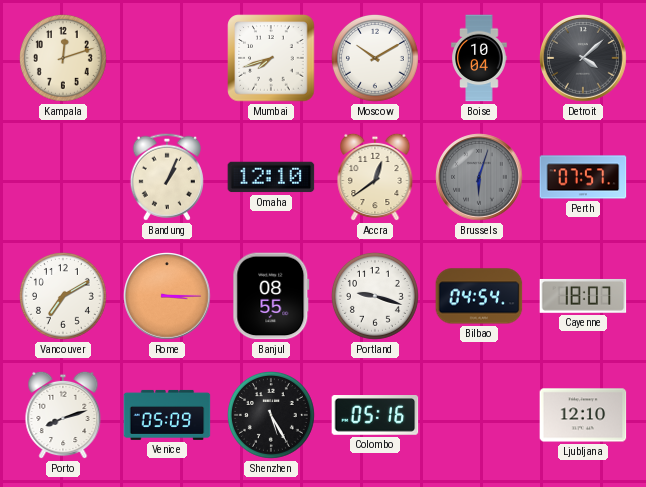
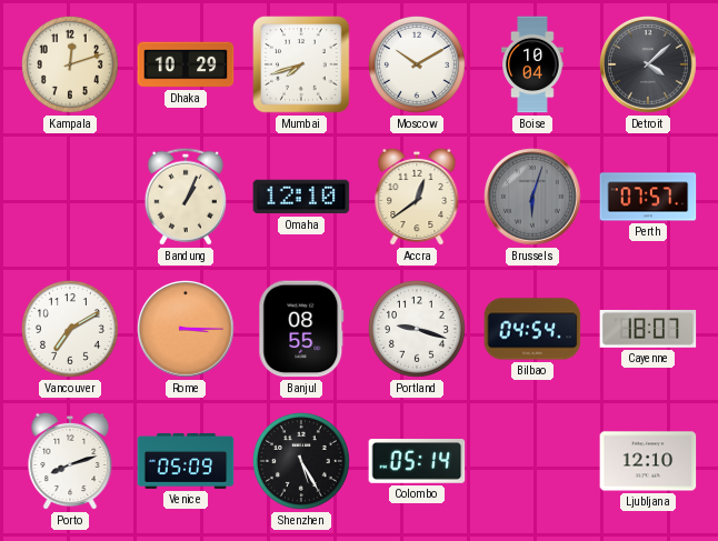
Dhaka: none -> 10:29 (186, 64)
Colombo: 05:16 -> 05:14 (417, 462)
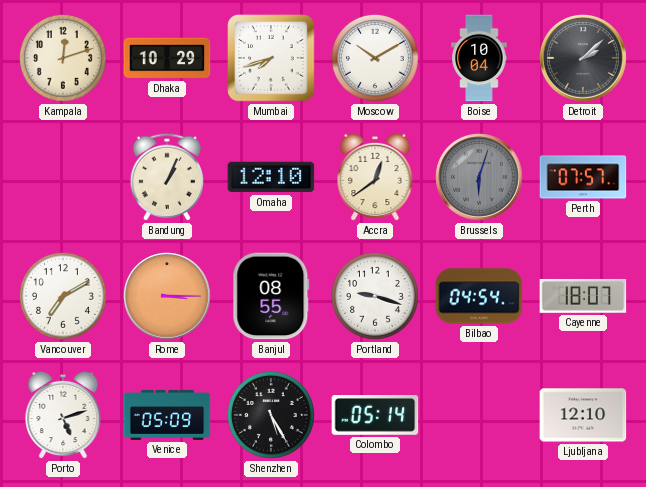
Detroit: 4:08 -> 2:08 (584, 59)
Porto: 8:12 -> 5:12 (63, 415)
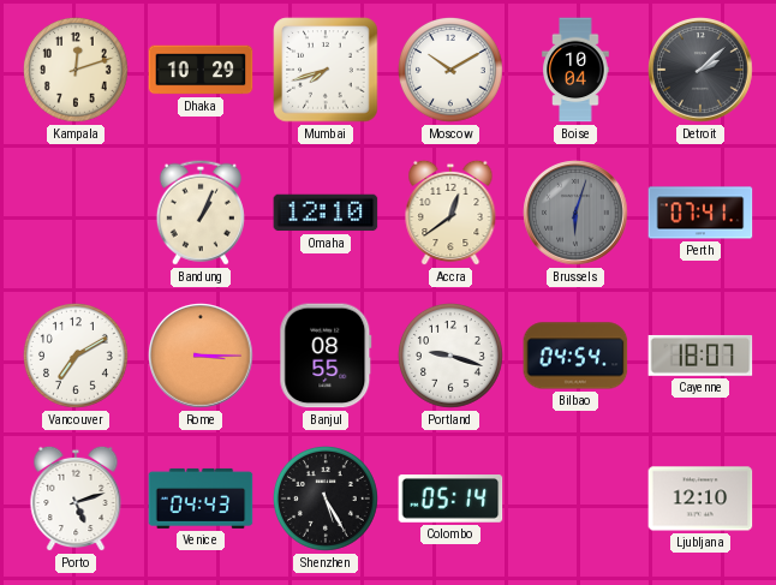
Perth: 07:57 -> 07:41 (700, 213)
Venice: 05:09 -> 04:43 (201, 499)
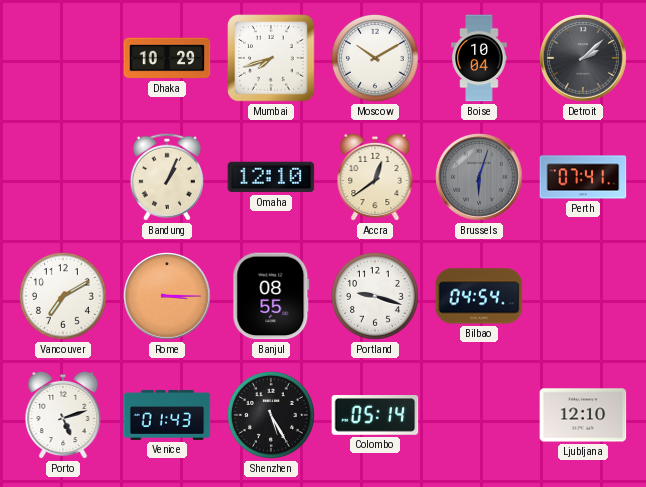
Kampala: 12:12 -> none (76, 70)
Cayenne: 18:07 -> none (700, 356)
Venice: 04:43 -> 01:43 (167, 415)
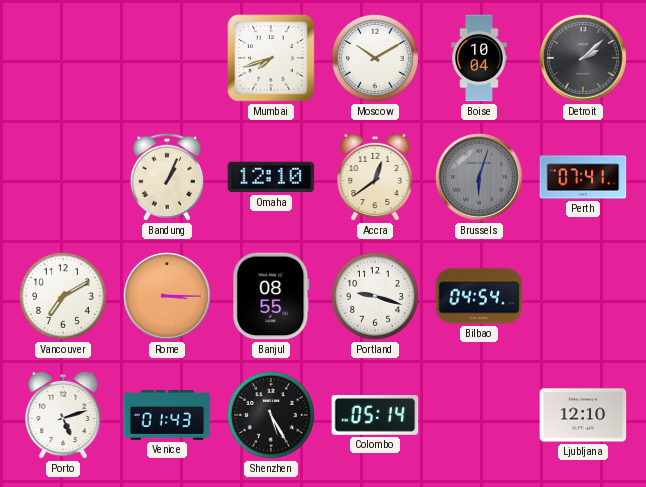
Dhaka: 10:29 -> none (167, 58)
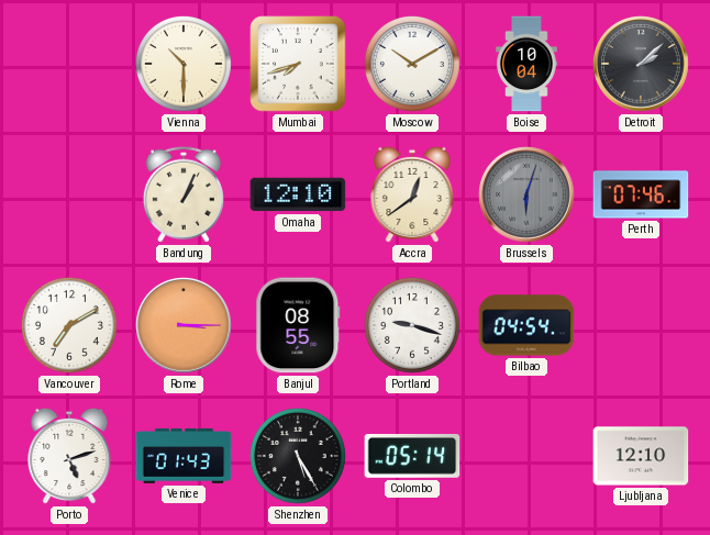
Vienna: none -> 10:30 (184, 64)
Perth: 07:41 -> 07:46 (641, 194)
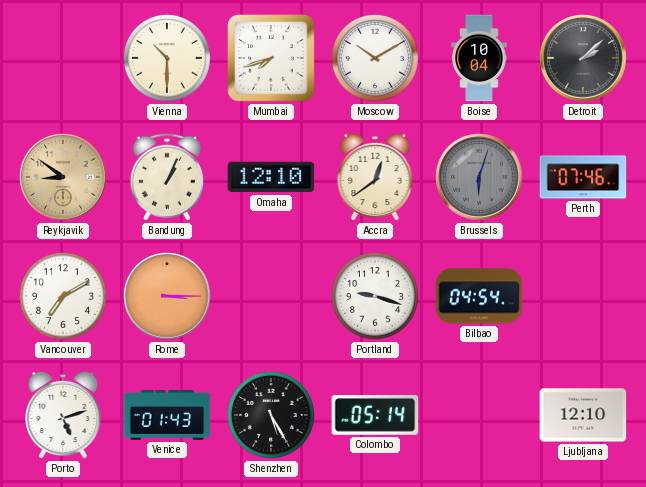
Reykjavik: none -> 8:51 (64, 178)
Banjul: 08:55 -> none (298, 325)
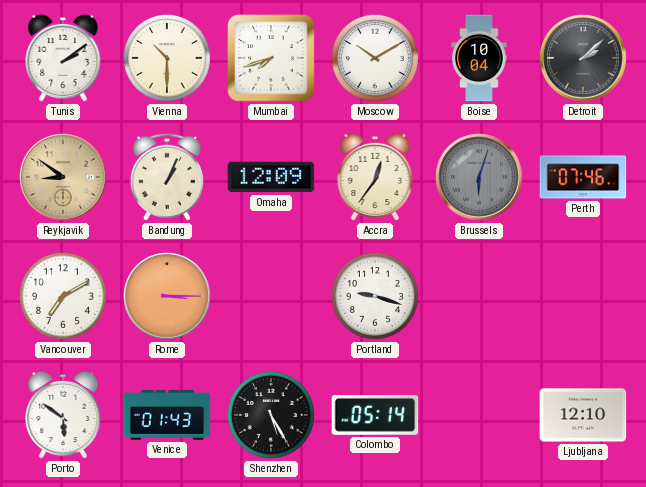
Tunis: none -> 2:09 (63, 58)
Omaha: 12:10 -> 12:09 (271, 177)
Accra: 12:39 -> 12:36 (375, 177)
Bilbao: 04:54 -> none (479, 296)
Porto: 5:12 -> 5:51 (63, 415)
